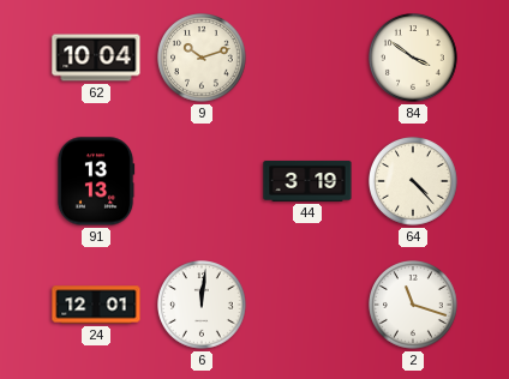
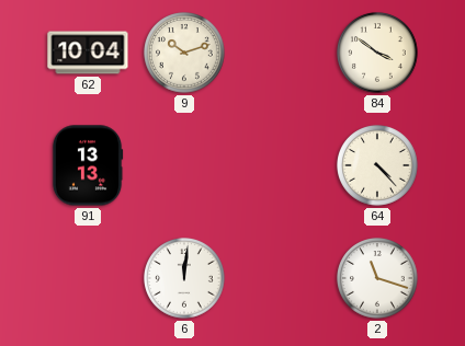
44: 3:19 -> none (307, 181)
24: 12:01 -> none (96, 305)
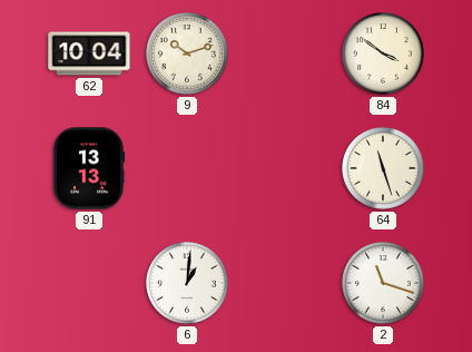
64: 4:23 -> 11:27 (384, 169)
6: 12:01 -> 1:01 (188, 284)
